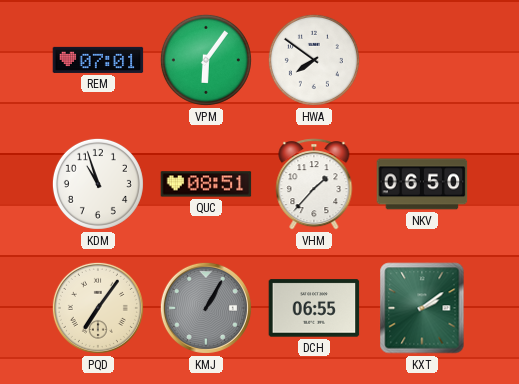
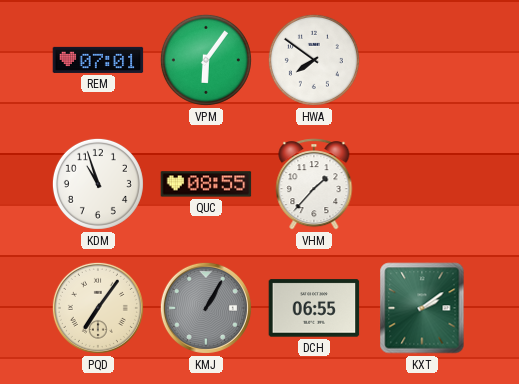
QUC: 08:51 -> 08:55 (206, 184)
NKV: 06:50 -> none (422, 184)
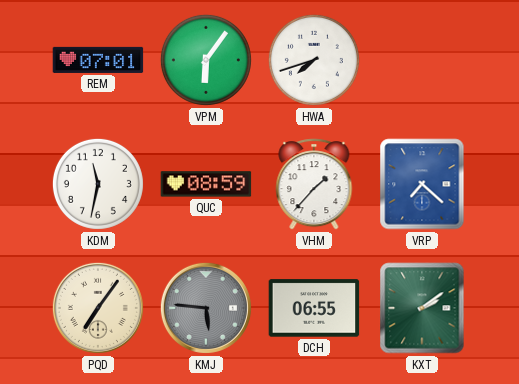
HWA: 7:51 -> 7:42 (314, 60)
KDM: 10:57 -> 11:32 (98, 184)
QUC: 08:55 -> 08:59 (206, 184)
VRP: none -> 7:22 (422, 184)
KMJ: 1:05 -> 5:46 (206, 308)
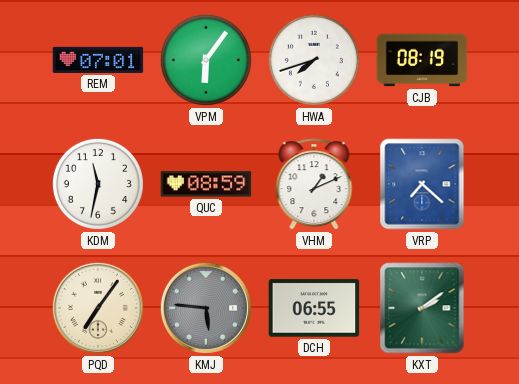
CJB: none -> 08:19 (422, 60)
VHM: 1:37 -> 1:11 (314, 184)
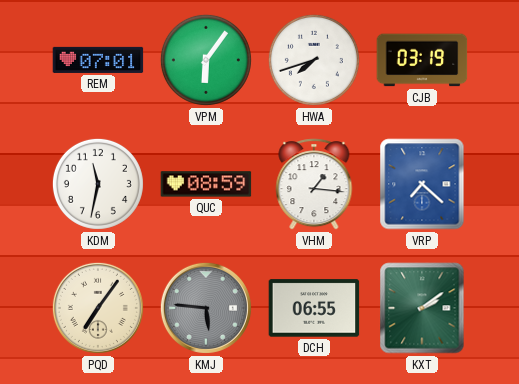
CJB: 08:19 -> 03:19 (422, 60)
VHM: 1:11 -> 1:16 (314, 184)
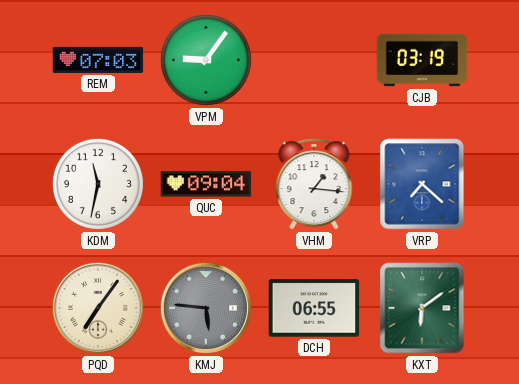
REM: 07:01 -> 07:03 (98, 60)
VPM: 6:06 -> 9:06 (206, 60)
HWA: 7:42 -> none (314, 60)
QUC: 08:59 -> 09:04 (206, 184)
KXT: 2:09 -> 6:09 (422, 308)
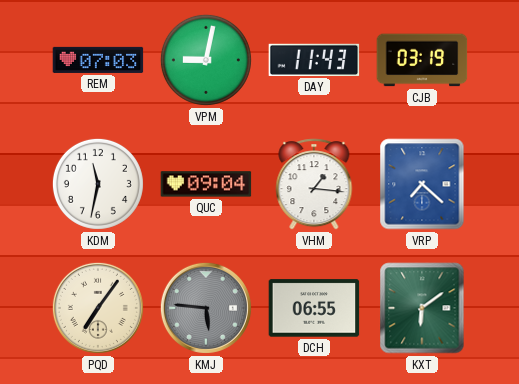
VPM: 9:06 -> 9:02 (206, 60)
DAY: none -> 11:43 (314, 60)
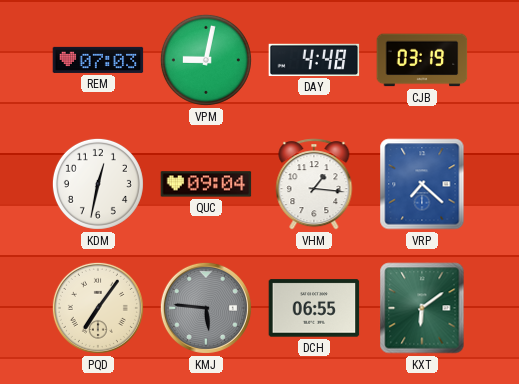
DAY: 11:43 -> 4:48 (314, 60)
KDM: 11:32 -> 12:32 (98, 184)
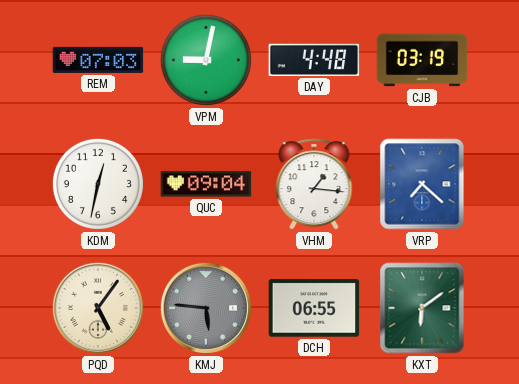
PQD: 7:06 -> 5:06 (98, 308)
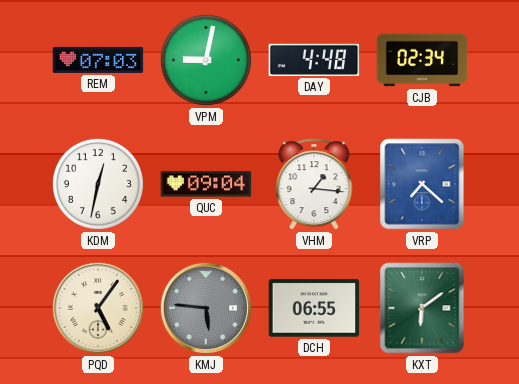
CJB: 03:19 -> 02:34 (422, 60)
